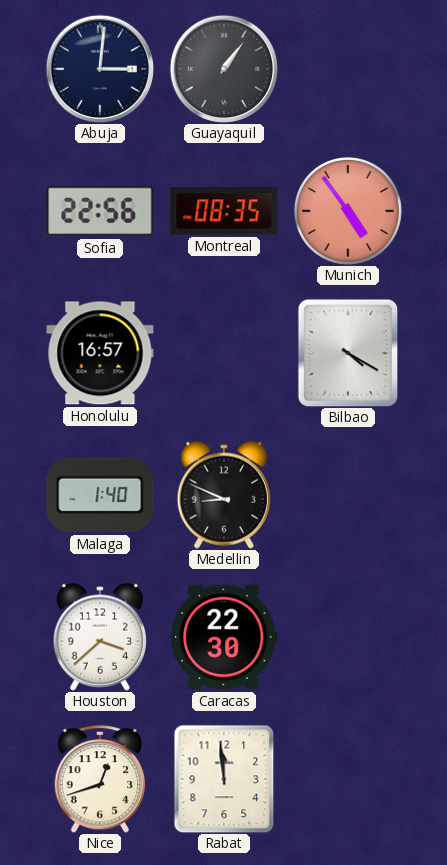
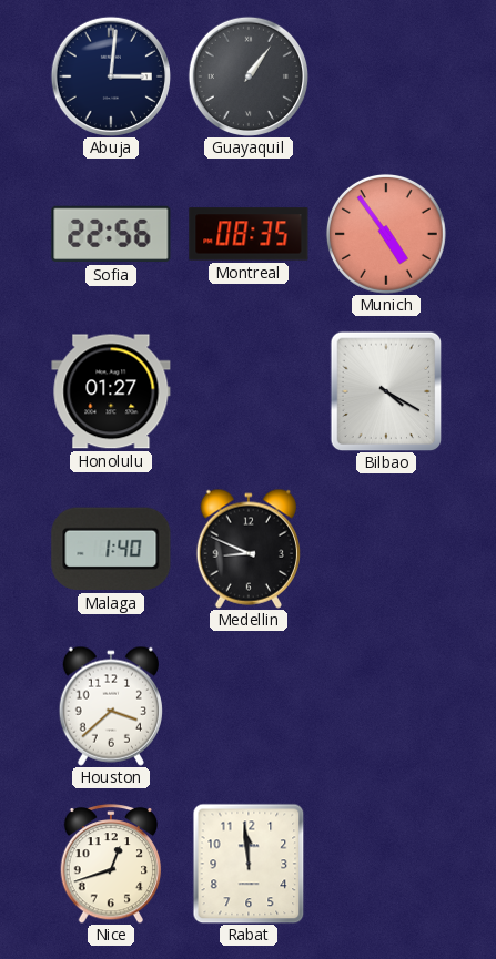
Honolulu: 16:57 -> 01:27 (111, 391)
Caracas: 22:30 -> none (225, 637)
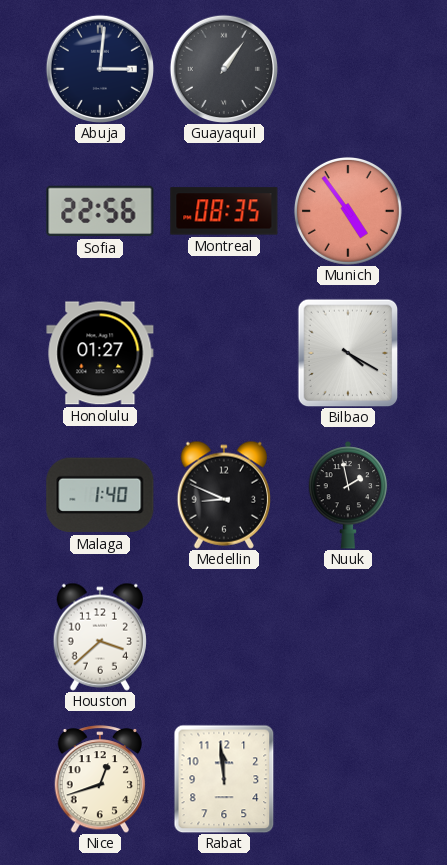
Nuuk: none -> 1:58 (348, 495)
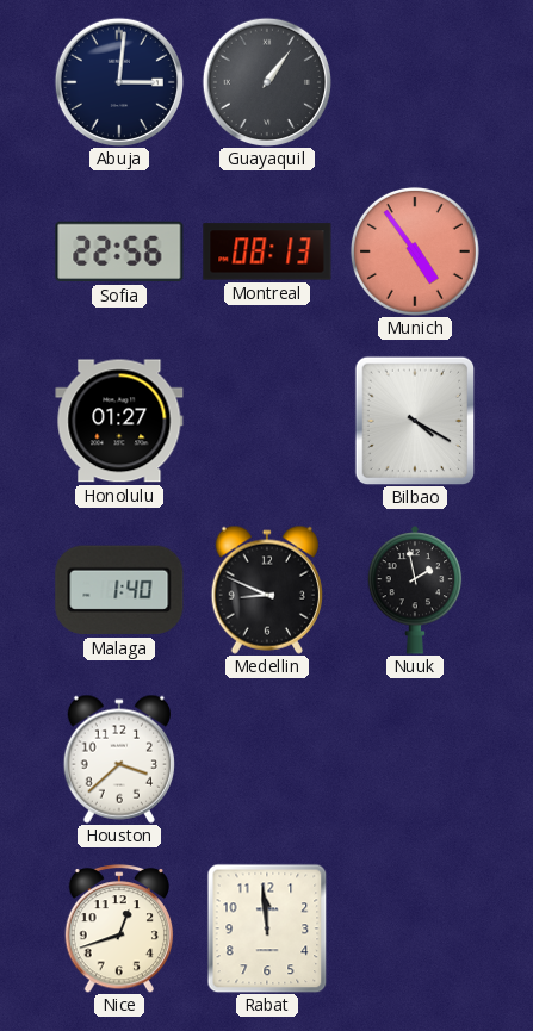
Montreal: 08:35 -> 08:13 (267, 251)
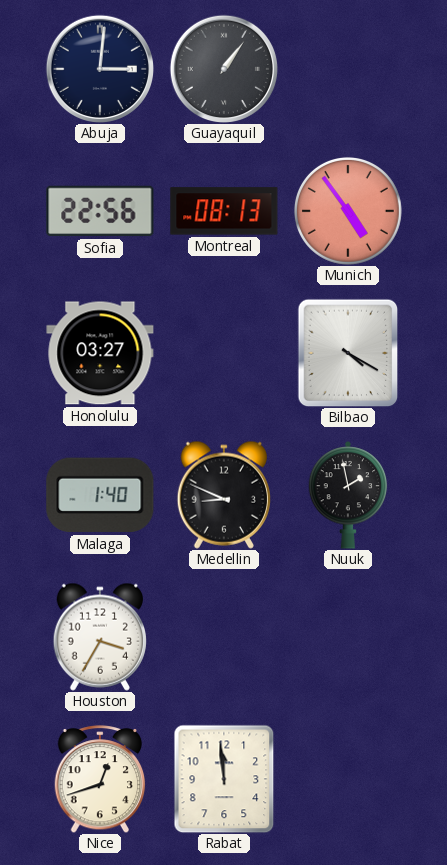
Honolulu: 01:27 -> 03:27 (100, 353)
Houston: 3:38 -> 3:35 (100, 637)
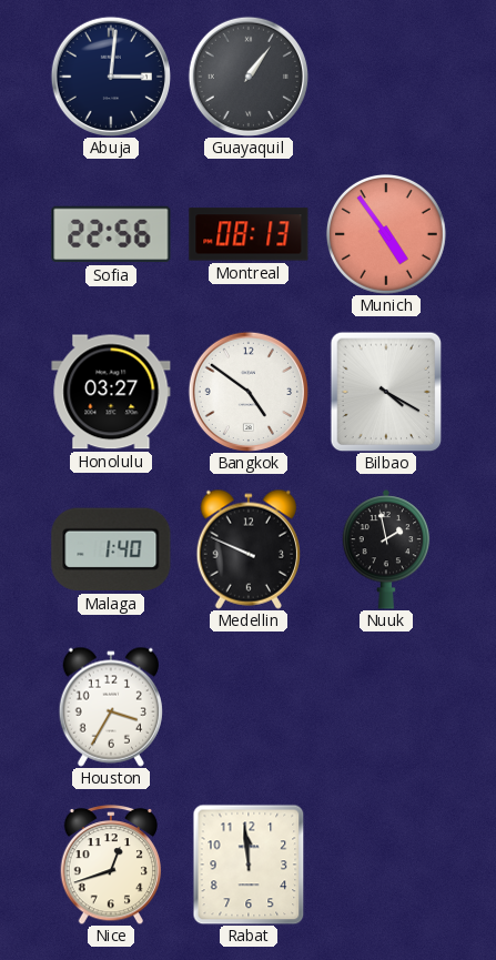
Bangkok: none -> 4:51 (247, 391)
Medellin: 8:49 -> 9:49 (249, 549)
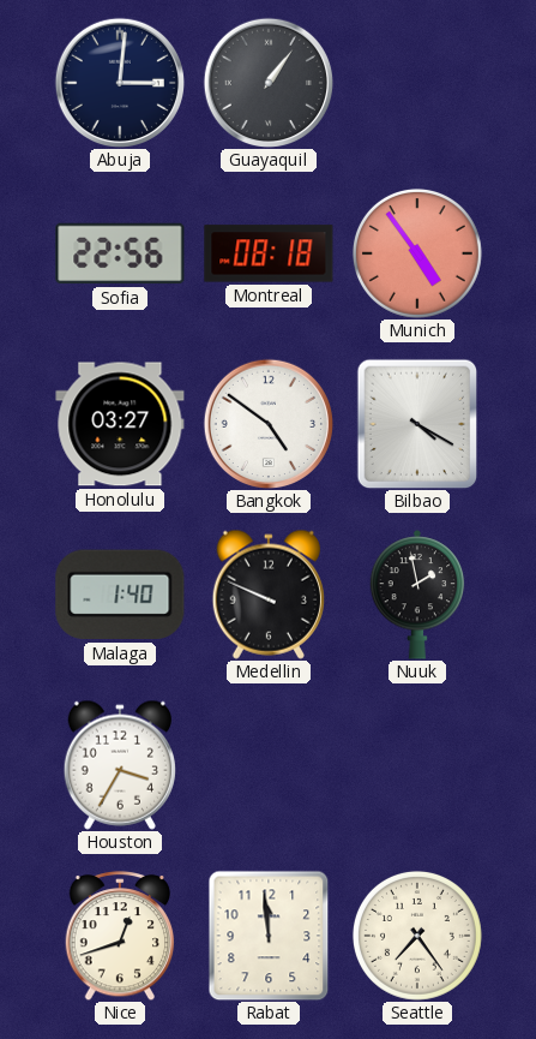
Montreal: 08:13 -> 08:18 (269, 253)
Seattle: none -> 7:24 (417, 936)
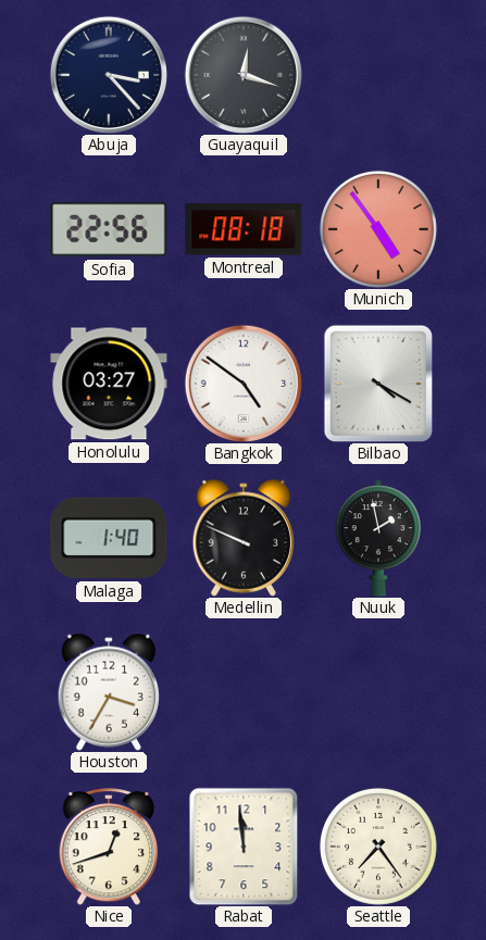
Abuja: 3:01 -> 3:23 (108, 74)
Guayaquil: 1:06 -> 12:18 (242, 74)
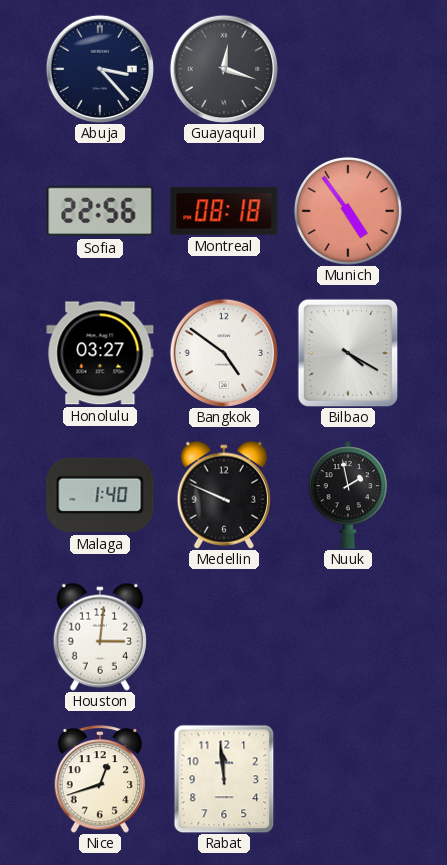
Houston: 3:35 -> 3:01 (100, 637)
Seattle: 7:24 -> none (378, 847)
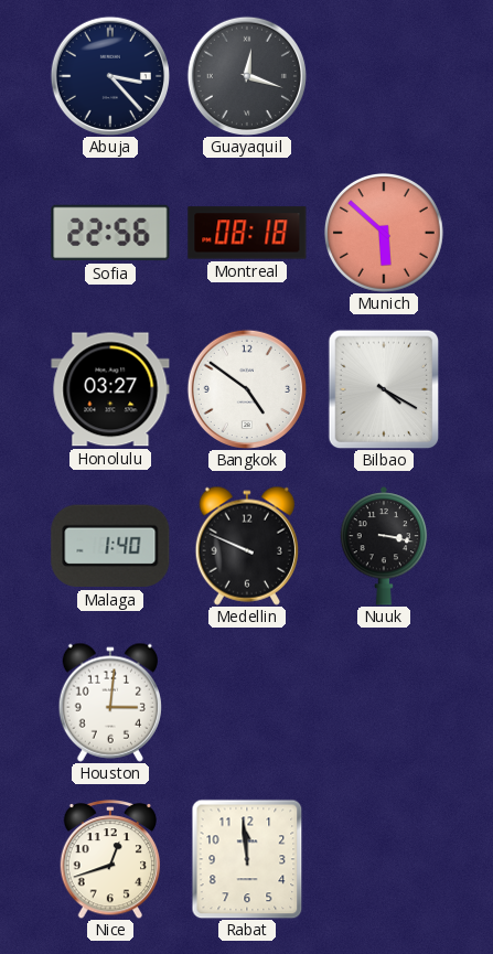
Munich: 4:54 -> 5:52 (384, 233)
Nuuk: 1:58 -> 3:17 (384, 546)
